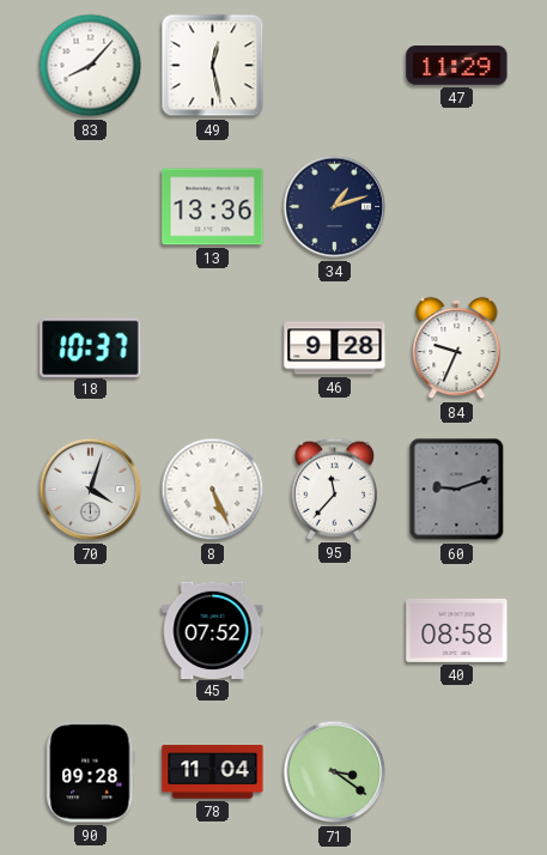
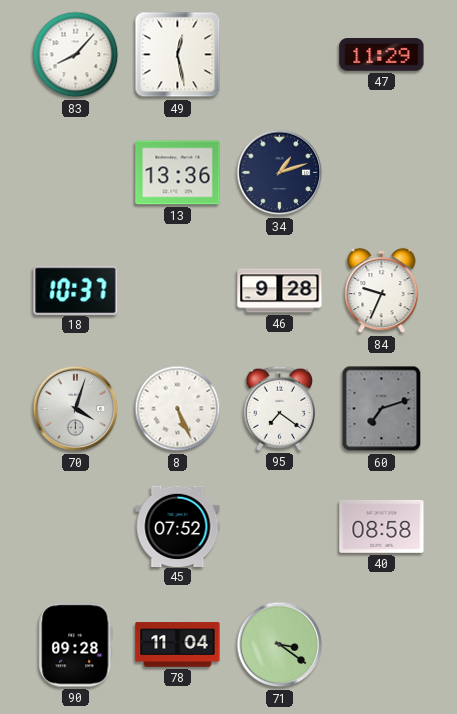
95: 11:37 -> 7:21 (280, 408)
60: 9:12 -> 7:12 (382, 409)
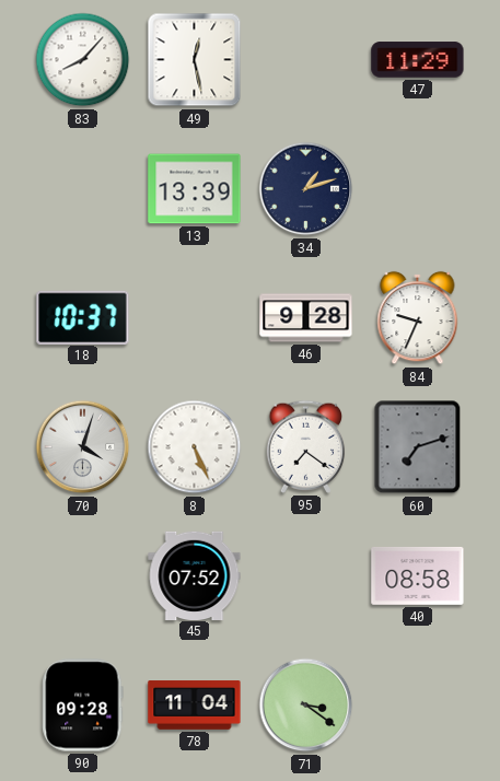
13: 13:36 -> 13:39 (195, 189)
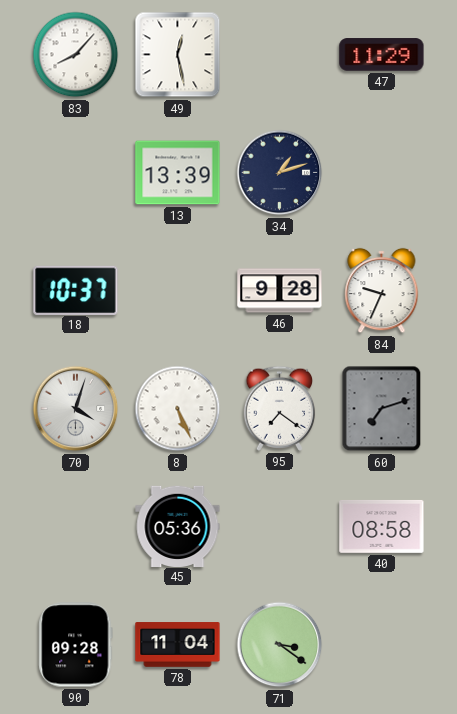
45: 07:52 -> 05:36 (178, 526)
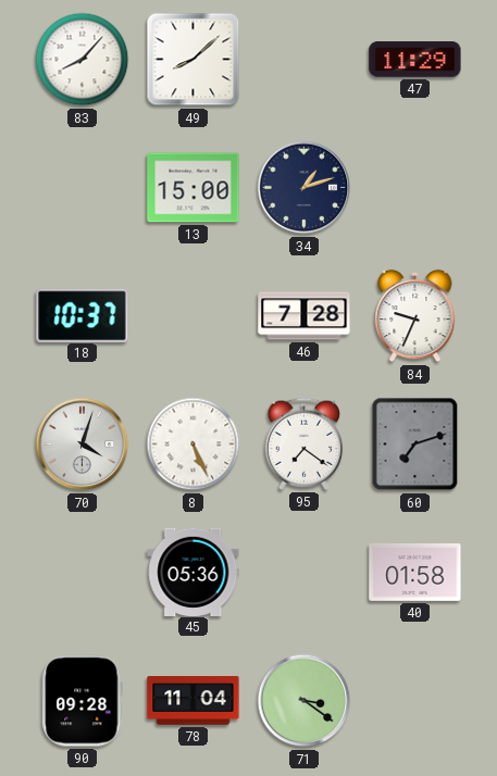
49: 12:28 -> 8:08 (194, 60)
13: 13:39 -> 15:00 (194, 188)
46: 9:28 -> 7:28 (305, 316)
40: 08:58 -> 01:58 (415, 572)
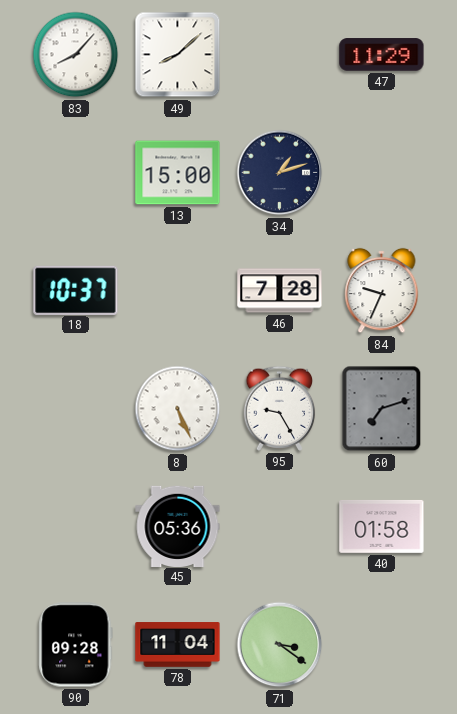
70: 4:03 -> none (83, 445)
95: 7:21 -> 9:25 (280, 408)
